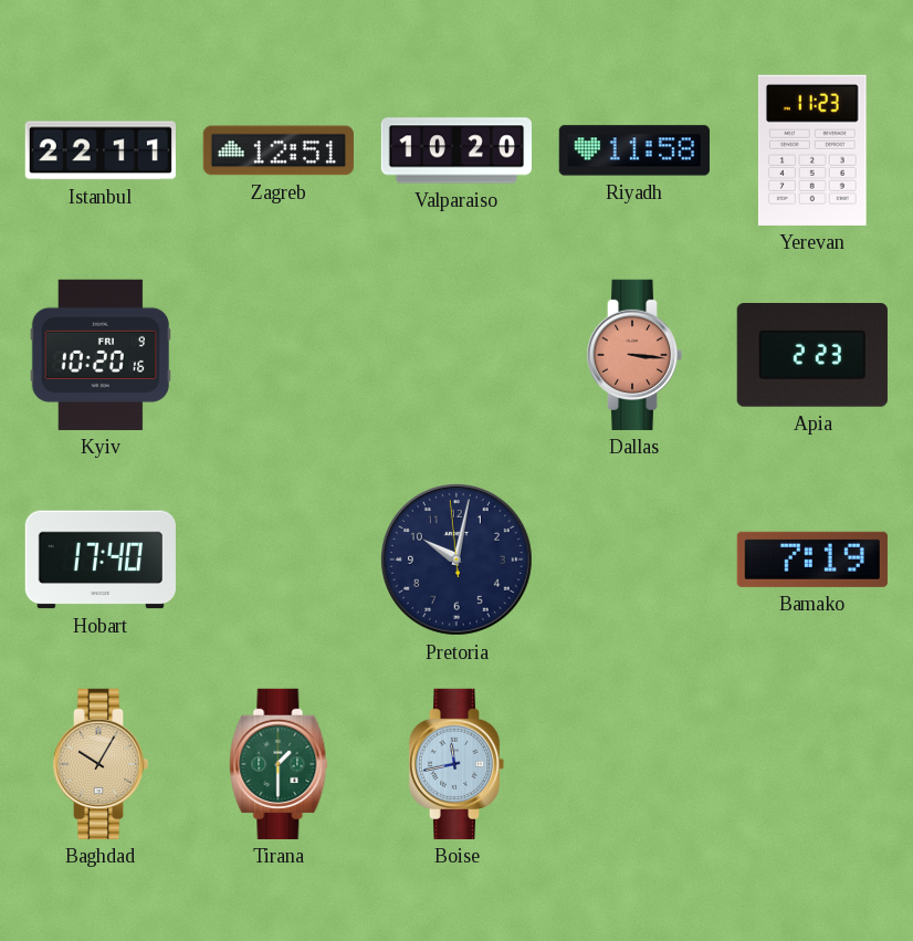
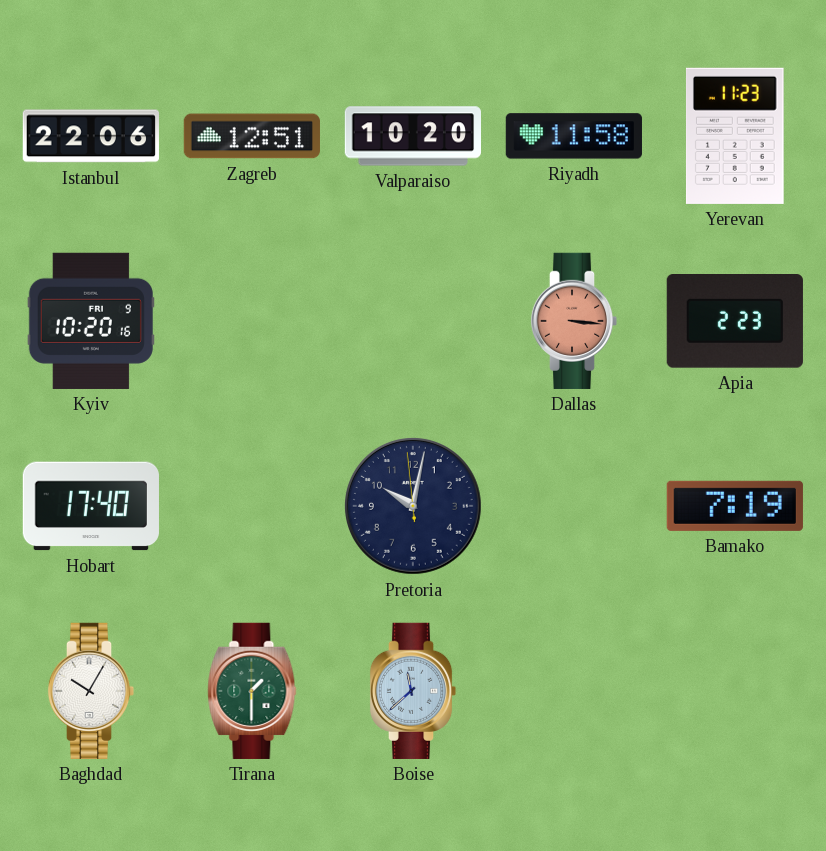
Istanbul: 22:11 -> 22:06 (91, 136)
Baghdad dial: champagne -> white (91, 691)
Boise: 11:43 -> 11:38 (413, 691)
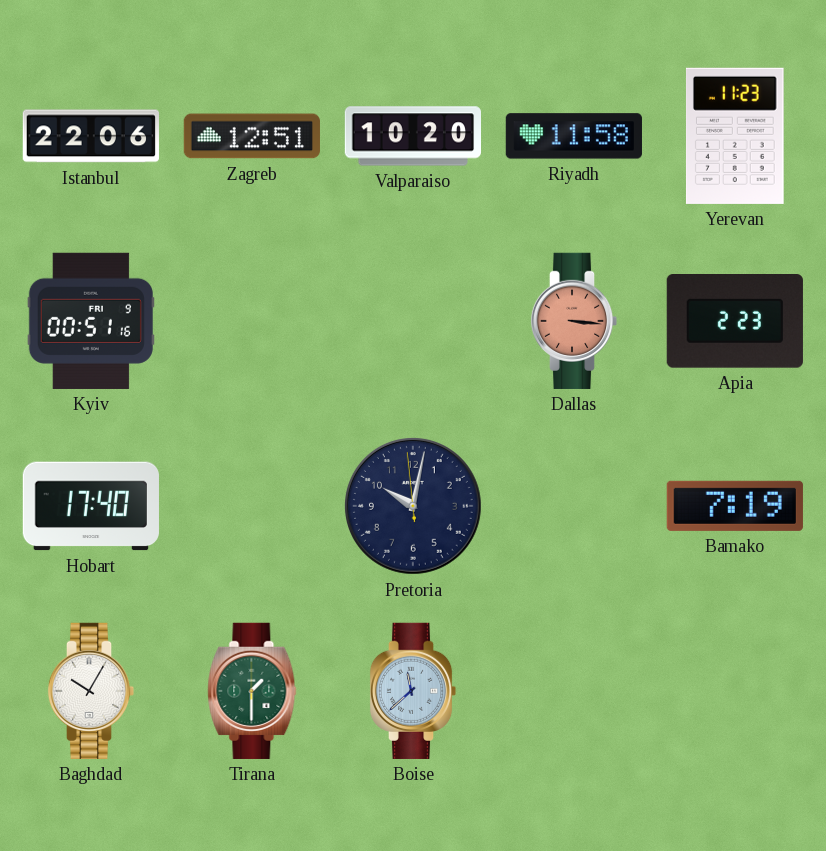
Kyiv: 10:20 -> 00:51 (91, 321)
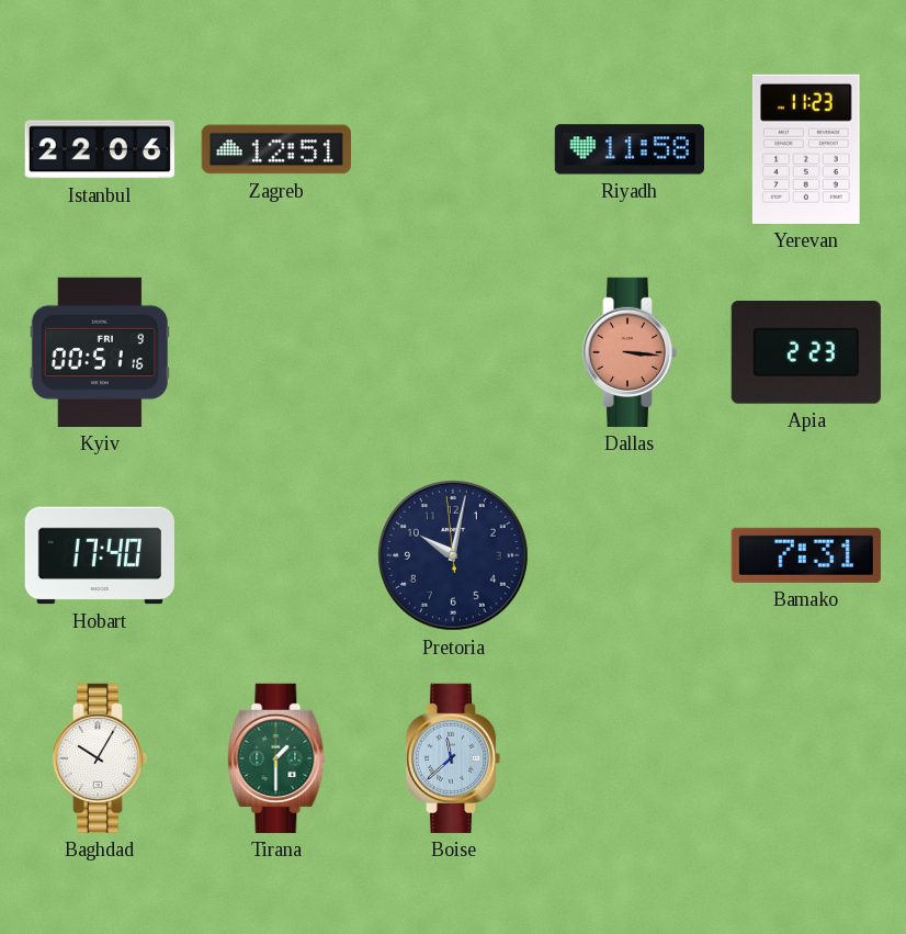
Valparaiso: 10:20 -> none (412, 136)
Bamako: 7:19 -> 7:31 (806, 555)
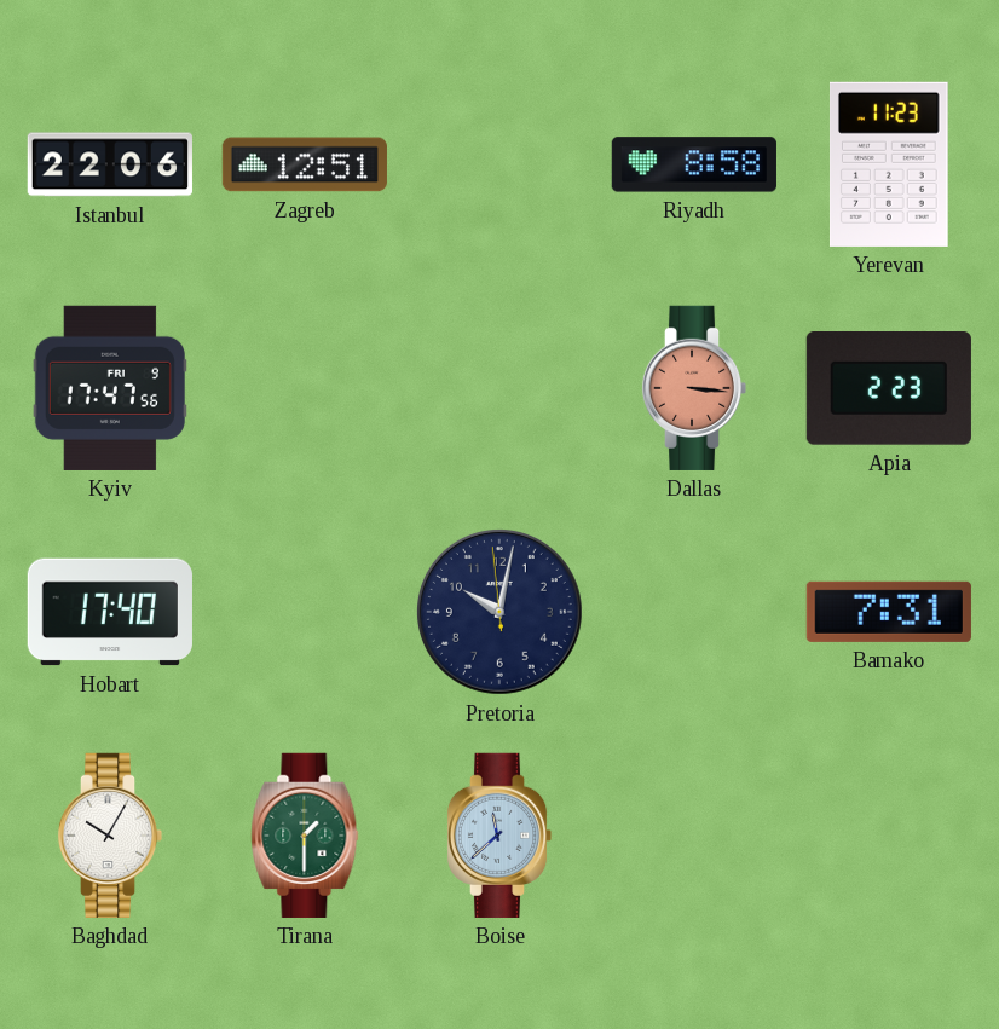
Riyadh: 11:58 -> 8:58 (694, 164)
Kyiv: 00:51 -> 17:47 (110, 388)
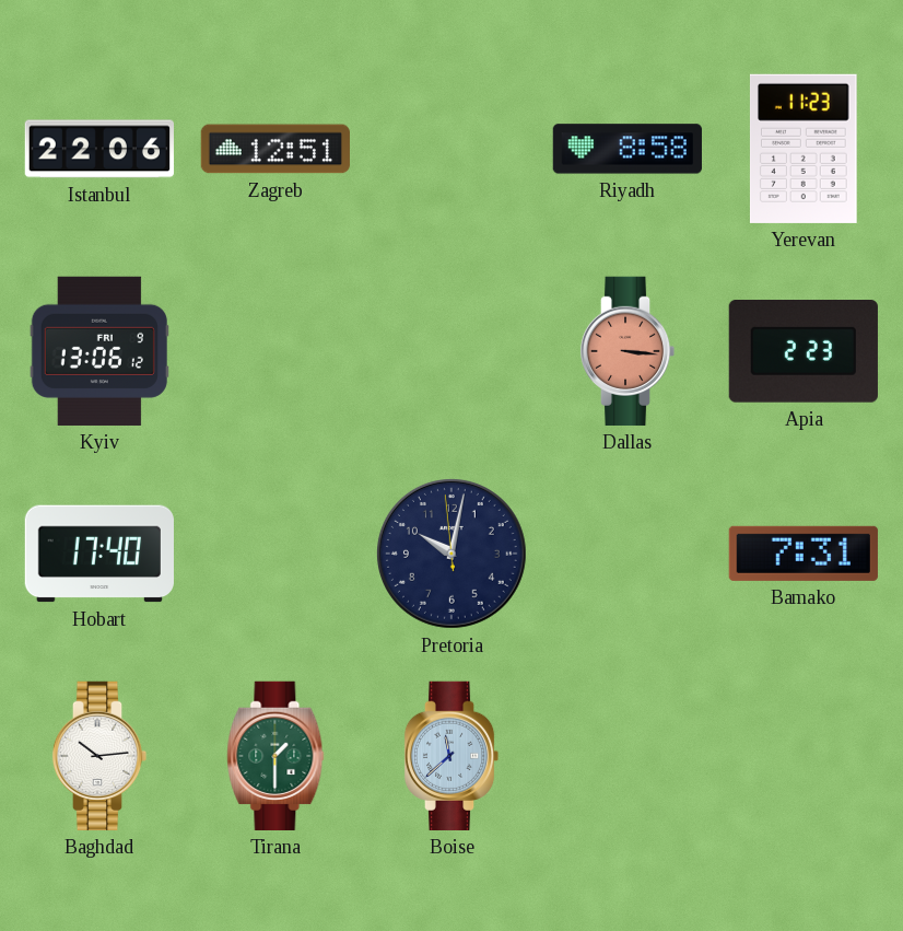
Kyiv: 17:47 -> 13:06 (99, 351)
Baghdad: 10:05 -> 10:14 (99, 756)
